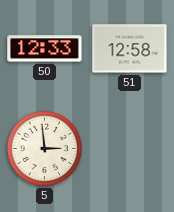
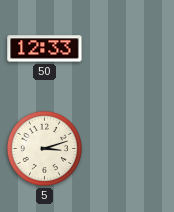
51: 12:58 -> none (130, 49)
5: 2:59 -> 3:12 (44, 148)
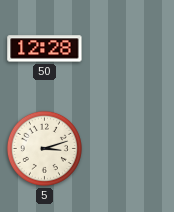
50: 12:33 -> 12:28 (45, 49)
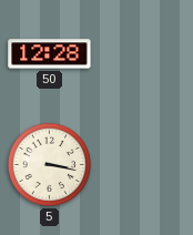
5: 3:12 -> 3:17 (49, 164)
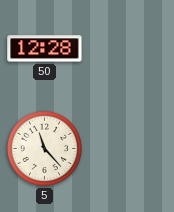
5: 3:17 -> 11:23 (44, 148)
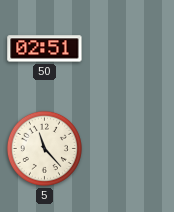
50: 12:28 -> 02:51 (45, 49)
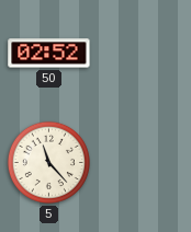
50: 02:51 -> 02:52 (49, 54)
